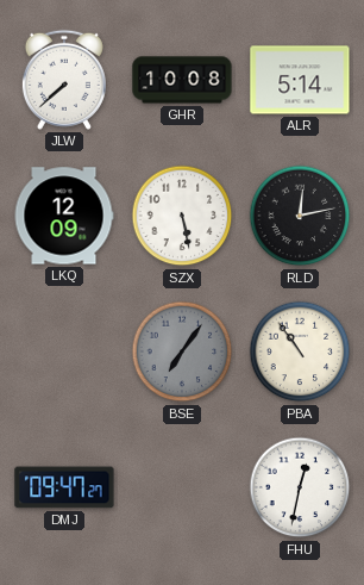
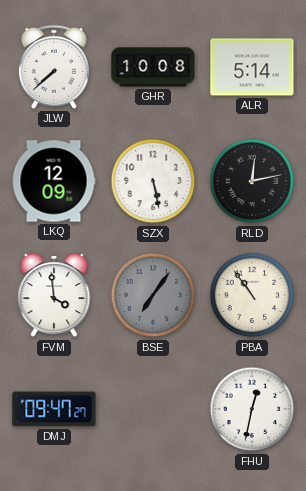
FVM: none -> 3:59 (54, 296)
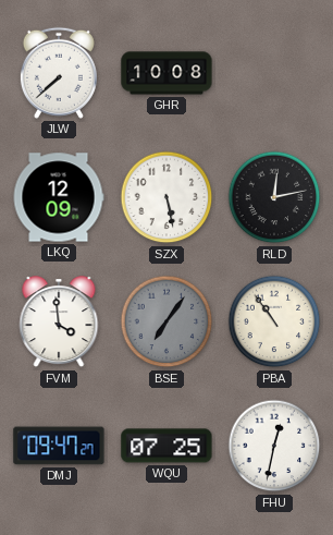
ALR: 5:14 -> none (252, 67)
WQU: none -> 07:25 (166, 446)
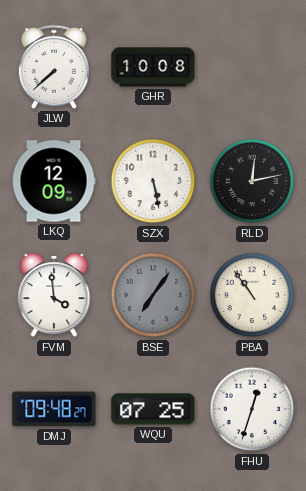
DMJ: 09:47 -> 09:48 (54, 409)
FHU: 12:32 -> 12:33 (252, 409)
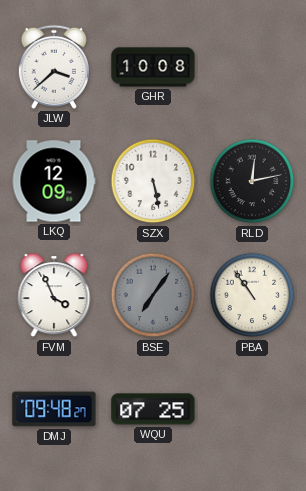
JLW: 7:38 -> 3:38 (54, 67)
FVM: 3:59 -> 3:56 (54, 296)
FHU: 12:33 -> none (252, 409)
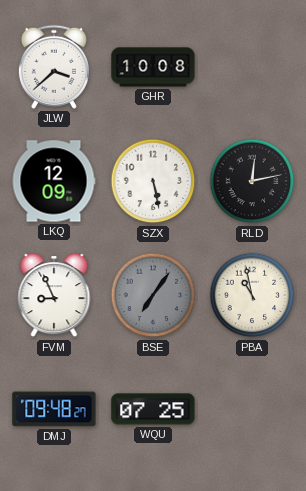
FVM: 3:56 -> 8:56 (54, 296)
PBA: 10:54 -> 10:58 (252, 295)
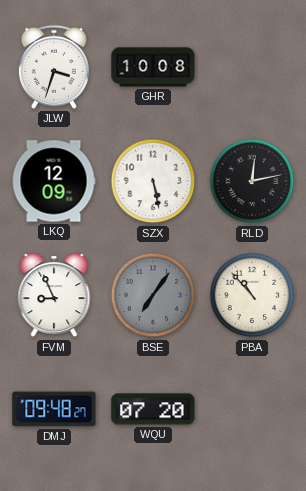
JLW: 3:38 -> 3:33 (54, 67)
PBA: 10:58 -> 10:53 (252, 295)
WQU: 07:25 -> 07:20 (153, 409)
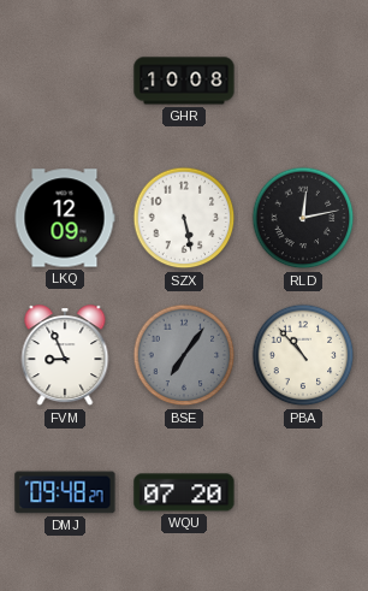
JLW: 3:33 -> none (54, 67)
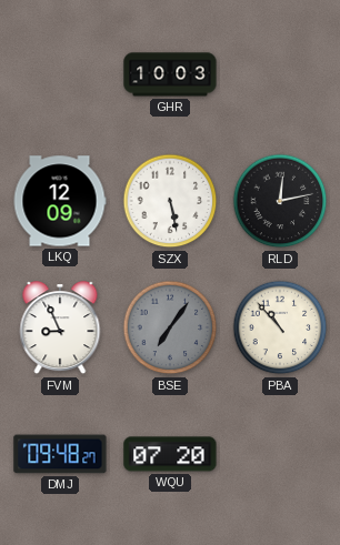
GHR: 10:08 -> 10:03 (170, 74)
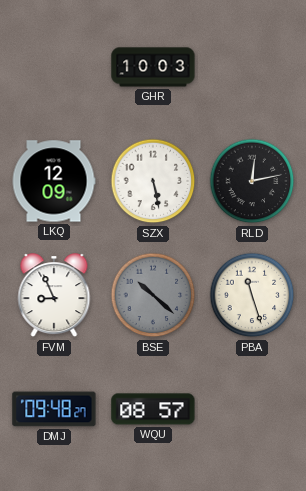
BSE: 7:06 -> 10:22 (153, 295)
PBA: 10:53 -> 11:27 (252, 295)
WQU: 07:20 -> 08:57 (153, 409)
